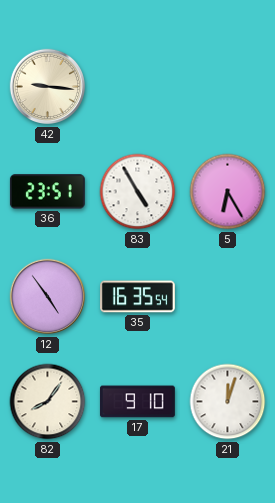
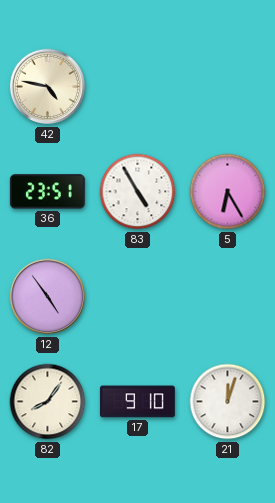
42: 9:16 -> 4:47 (48, 87)
35: 16:35 -> none (138, 297)
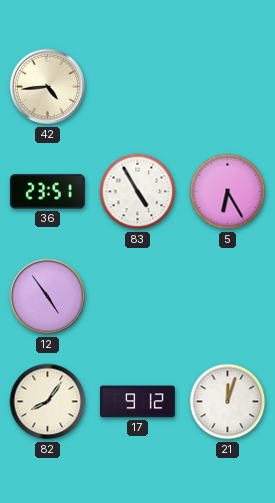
42: 4:47 -> 4:44 (48, 87)
17: 9:10 -> 9:12 (137, 402)
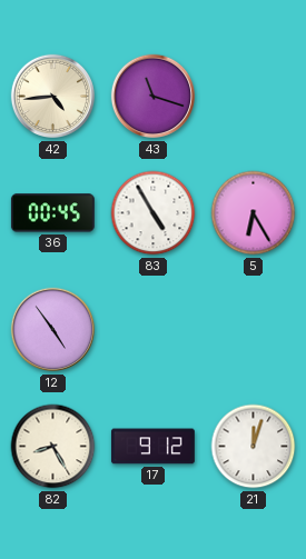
43: none -> 11:18 (154, 97)
36: 23:51 -> 00:45 (52, 213)
82: 8:06 -> 8:25 (53, 447)
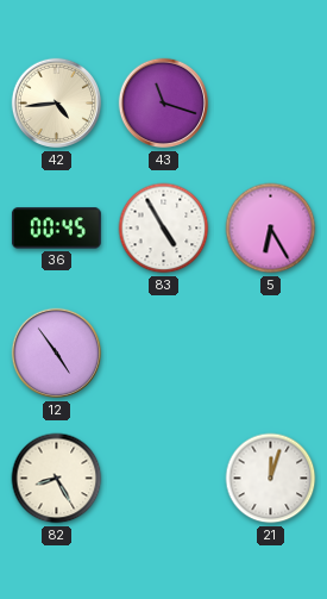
17: 9:12 -> none (152, 447)
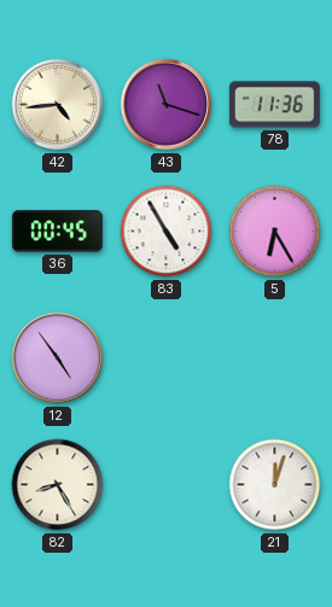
78: none -> 11:36 (274, 105)
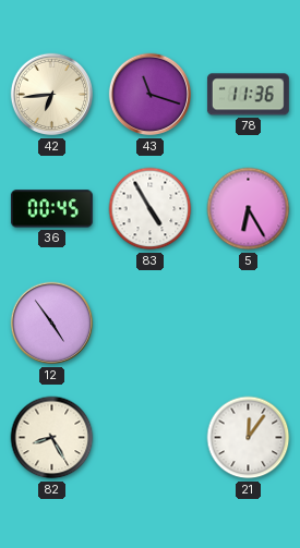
42: 4:44 -> 6:44 (52, 95)
21: 12:03 -> 12:06 (249, 438)
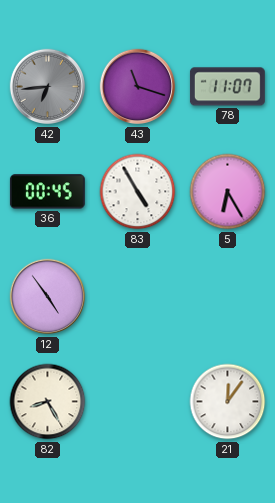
42 dial: cream -> grey (48, 87)
78: 11:36 -> 11:07 (227, 87)
